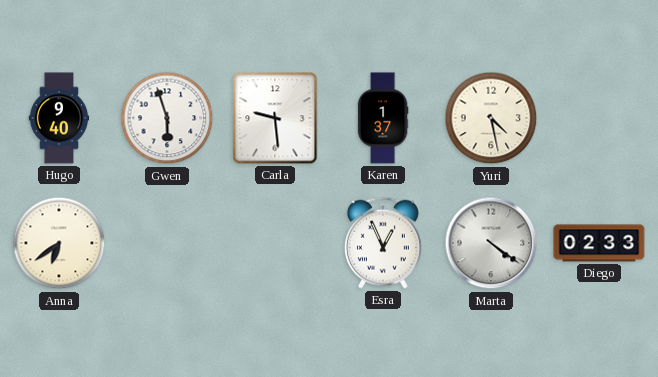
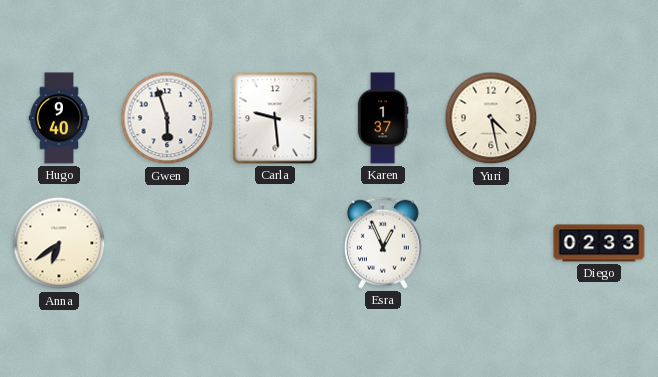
Marta: 4:21 -> none (491, 243)
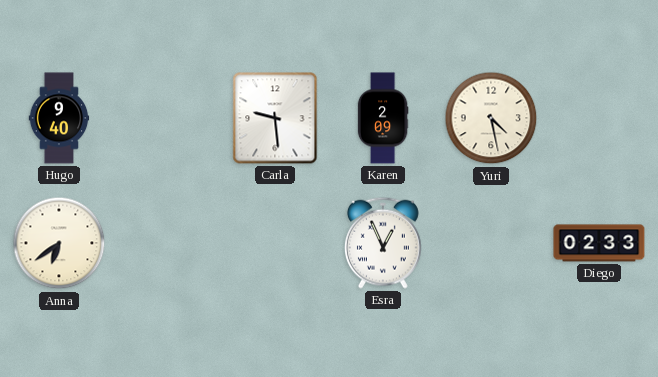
Gwen: 5:57 -> none (167, 118)
Karen: 1:37 -> 2:09 (383, 118)
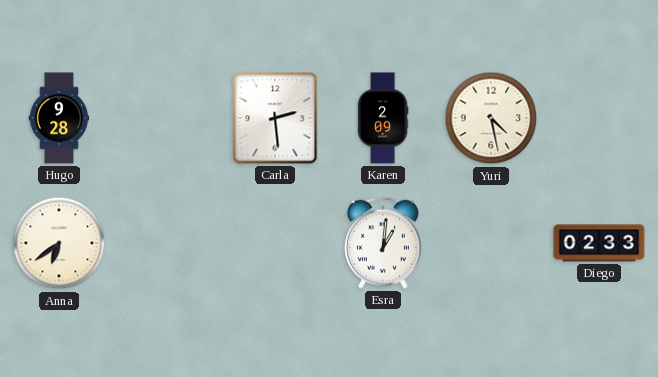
Hugo: 9:40 -> 9:28 (59, 118)
Carla: 9:29 -> 2:29 (275, 118)
Esra: 12:56 -> 1:01 (383, 243)
